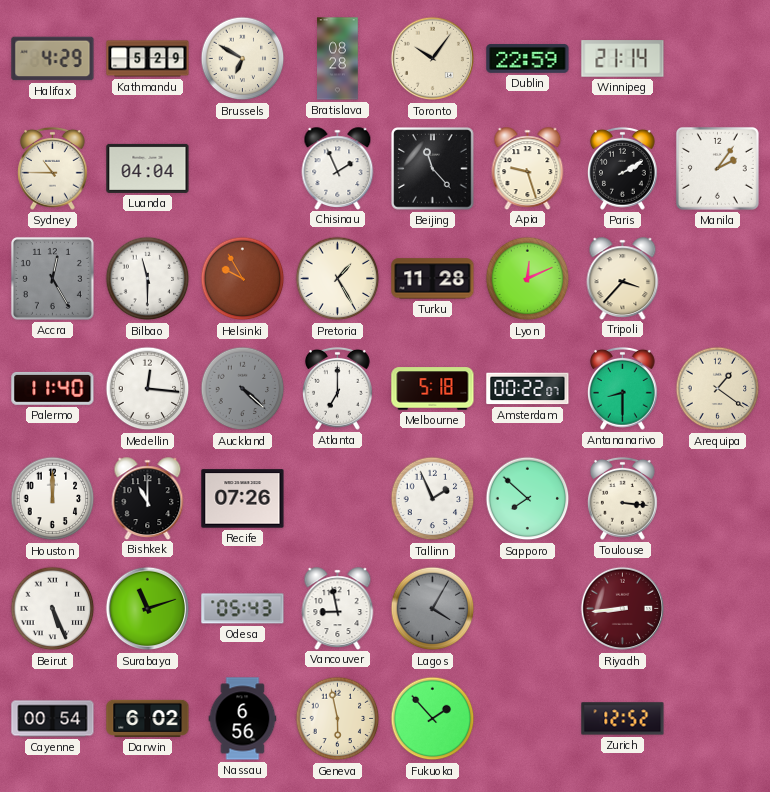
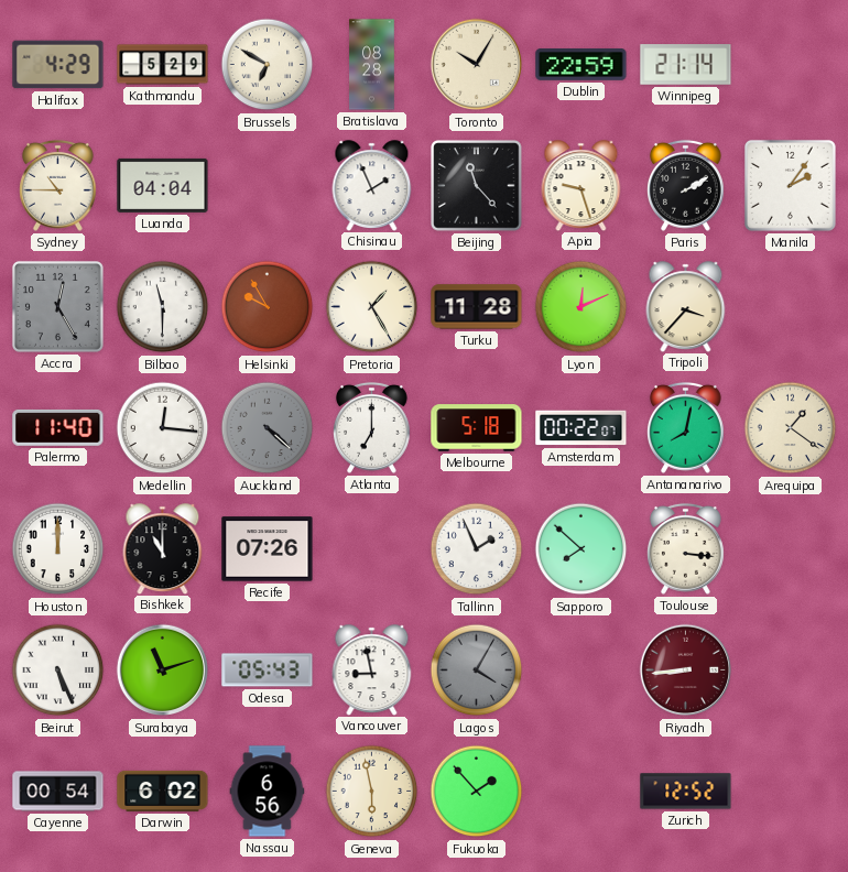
Toronto: 10:06 -> 10:05 (477, 65)
Antananarivo: 8:30 -> 8:02 (686, 427)
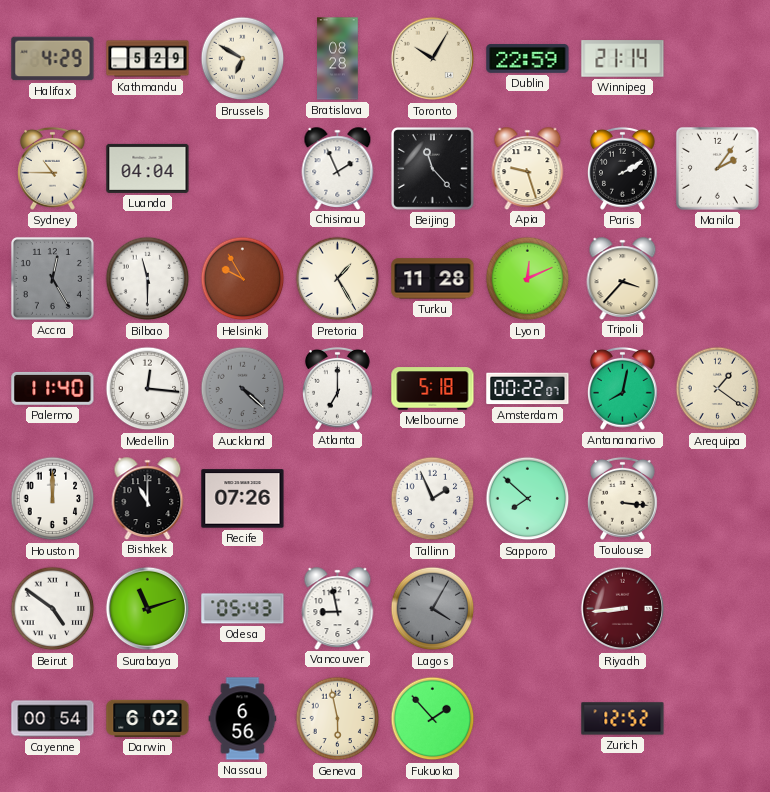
Beirut: 5:26 -> 4:51 (53, 609)
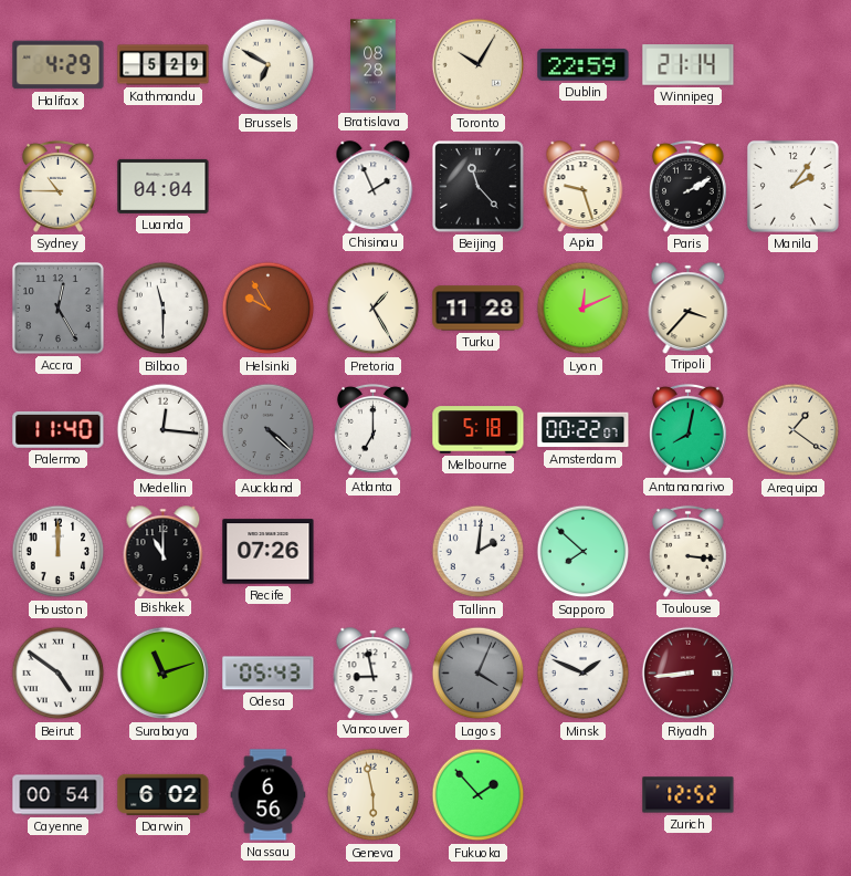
Tallinn: 1:56 -> 2:01 (479, 552)
Lagos: 4:05 -> 4:04 (479, 674)
Minsk: none -> 1:49 (584, 674)
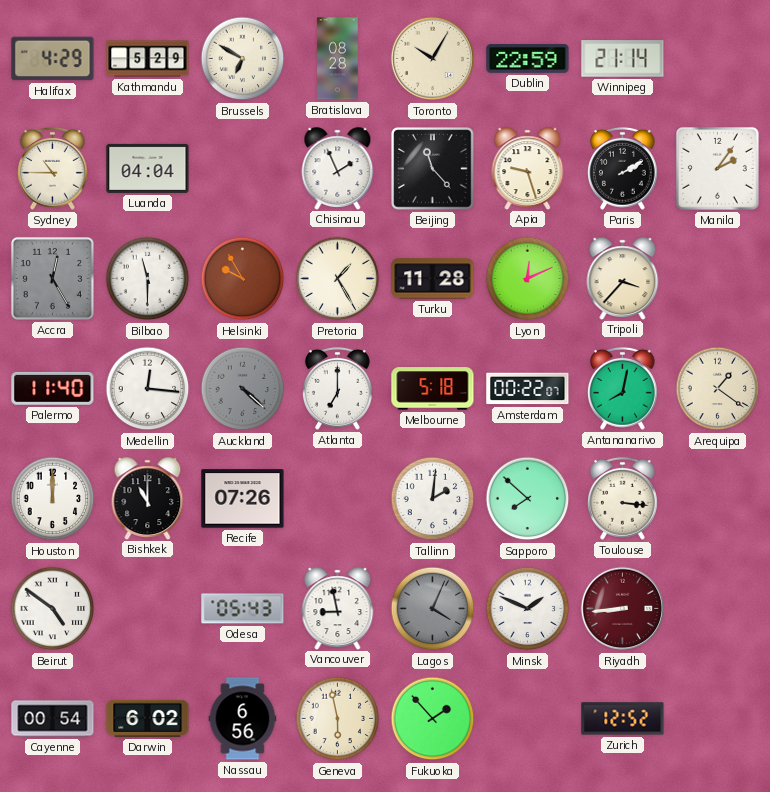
Surabaya: 11:12 -> none (164, 674)
